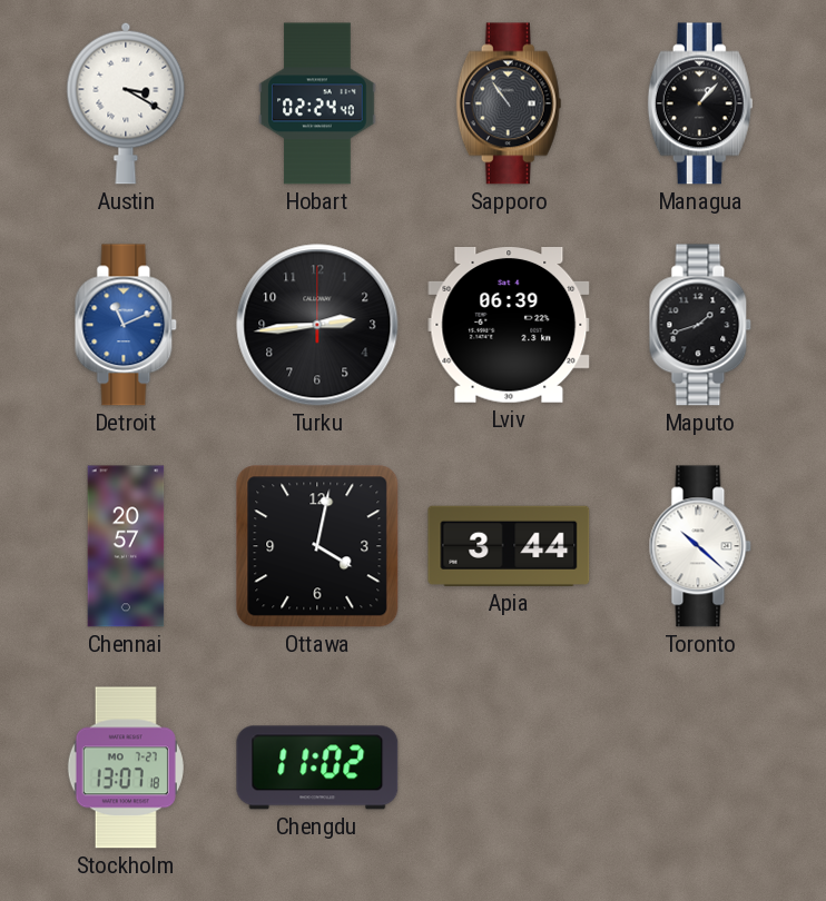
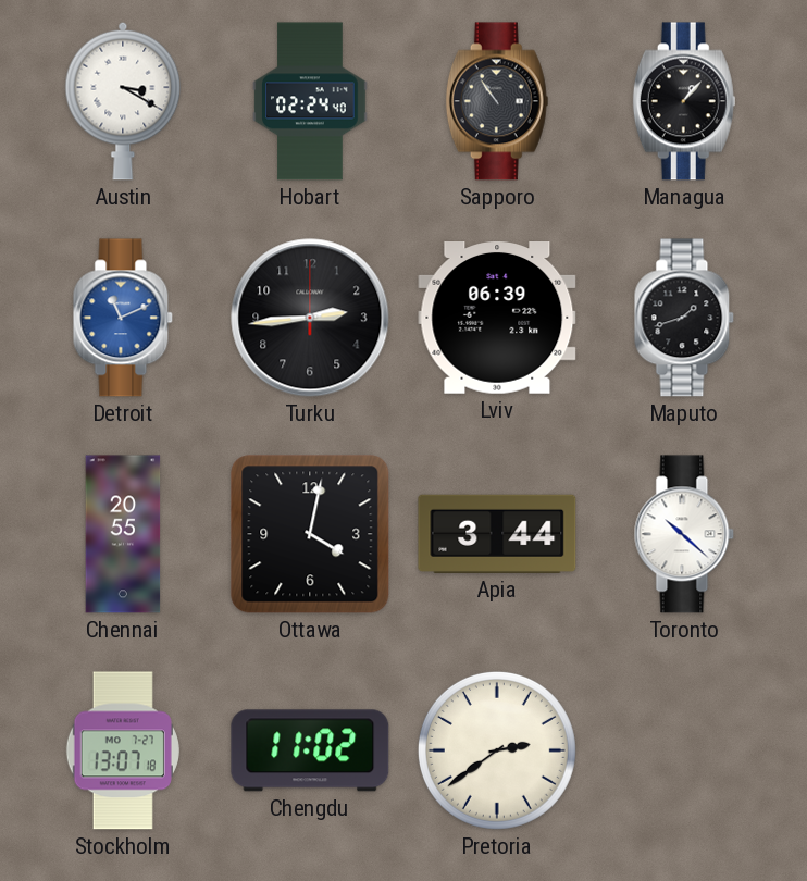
Chennai: 20:57 -> 20:55 (123, 534)
Pretoria: none -> 2:39 (497, 750)
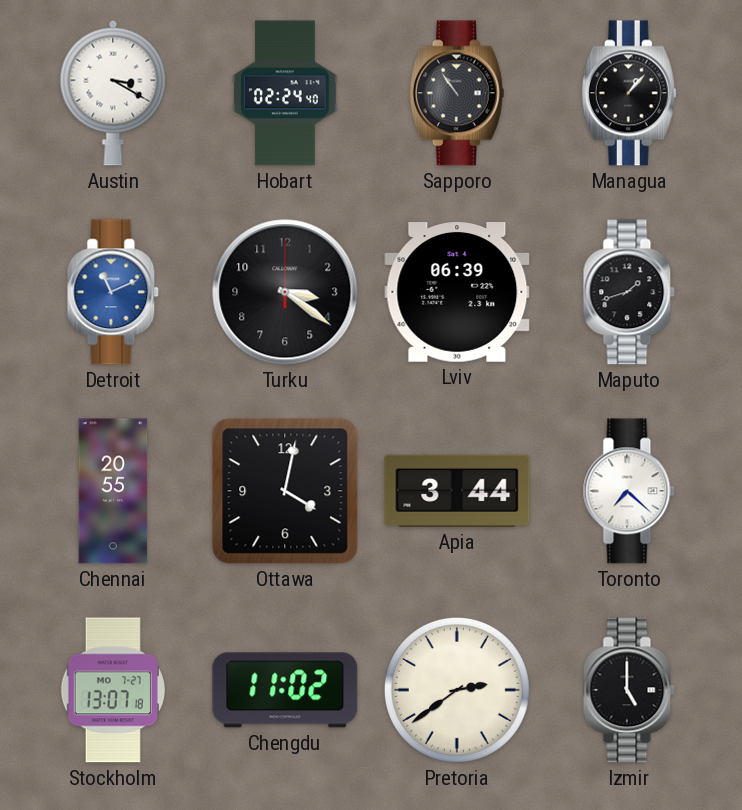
Turku: 2:44 -> 3:21 (285, 292)
Toronto: 10:22 -> 7:22 (629, 491)
Izmir: none -> 5:00 (629, 690)
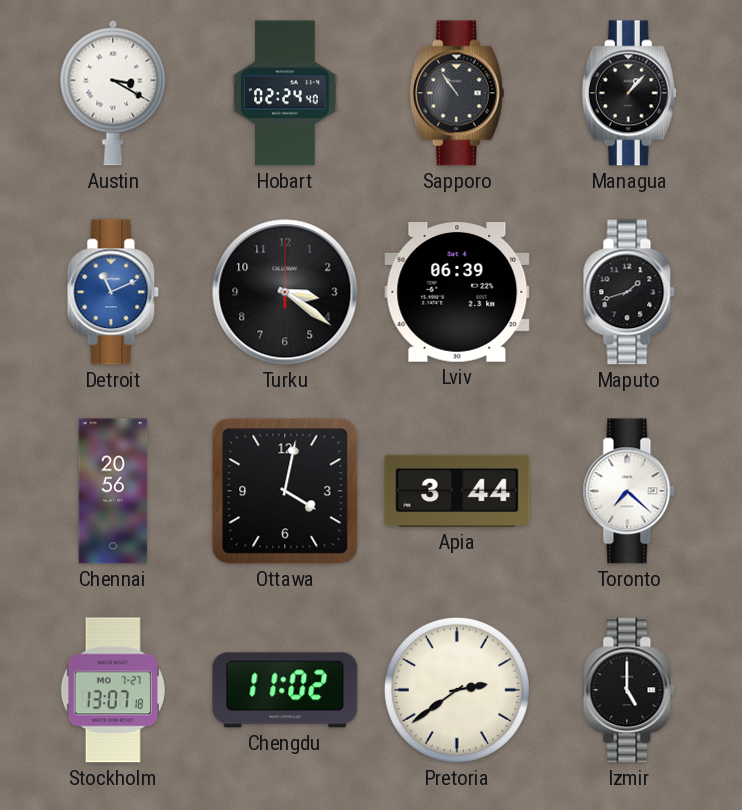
Chennai: 20:55 -> 20:56 (113, 491)
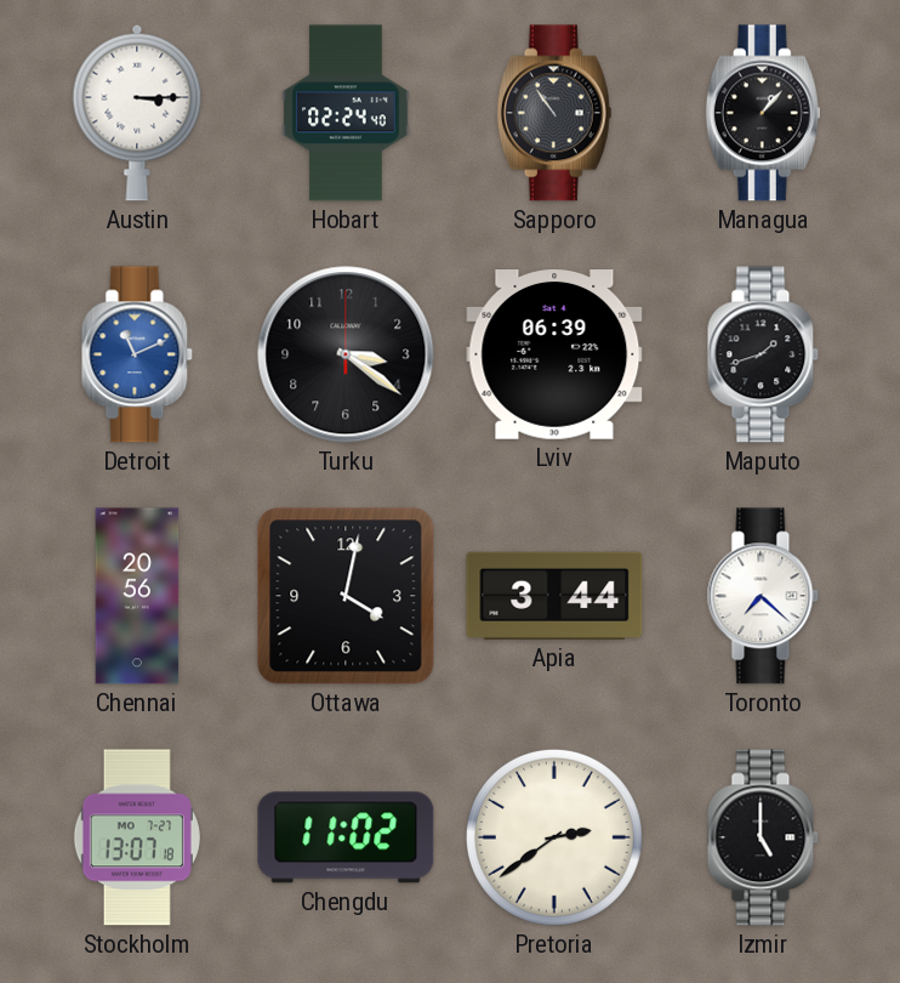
Austin: 3:20 -> 3:15 (137, 113)
